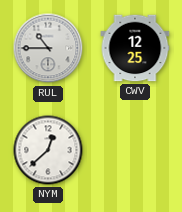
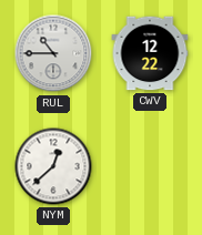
CWV: 12:25 -> 12:22 (150, 53)
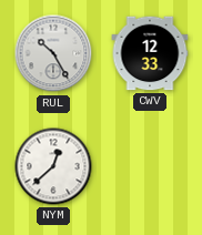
RUL: 10:45 -> 10:25 (53, 53)
CWV: 12:22 -> 12:33 (150, 53)
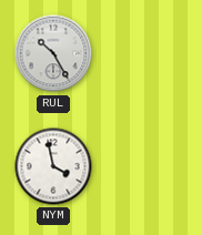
CWV: 12:33 -> none (150, 53)
NYM: 12:38 -> 3:58 (53, 166)
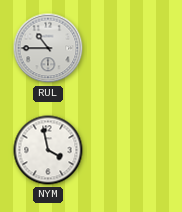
RUL: 10:25 -> 10:45 (48, 48)
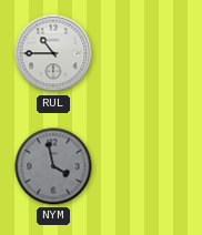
NYM dial: white -> grey (53, 166)
